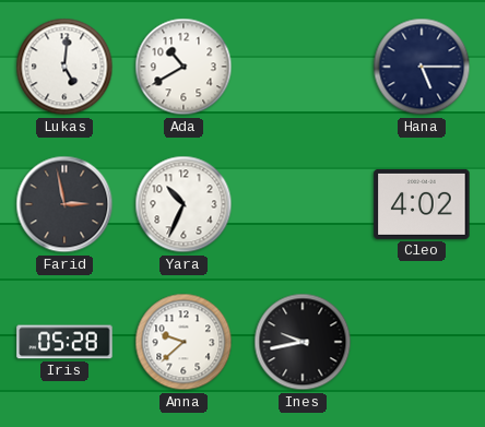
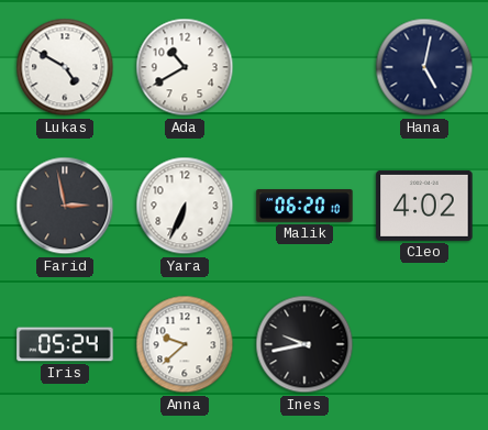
Lukas: 5:01 -> 4:50 (65, 67)
Hana: 5:15 -> 5:02 (424, 67)
Yara: 10:34 -> 6:34 (185, 206)
Malik: none -> 06:20 (304, 206)
Iris: 05:28 -> 05:24 (65, 344)
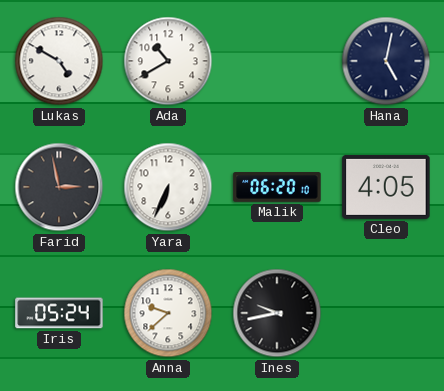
Cleo: 4:02 -> 4:05 (386, 187)
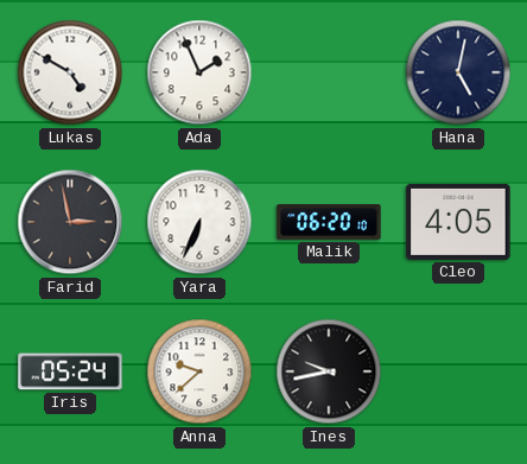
Ada: 10:40 -> 1:56 (199, 72)
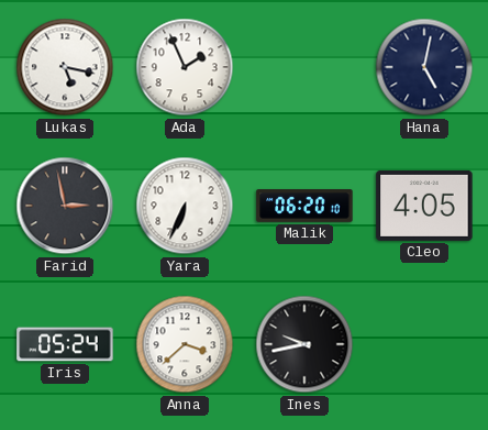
Lukas: 4:50 -> 5:17 (65, 67)
Anna: 9:38 -> 3:38 (185, 344)
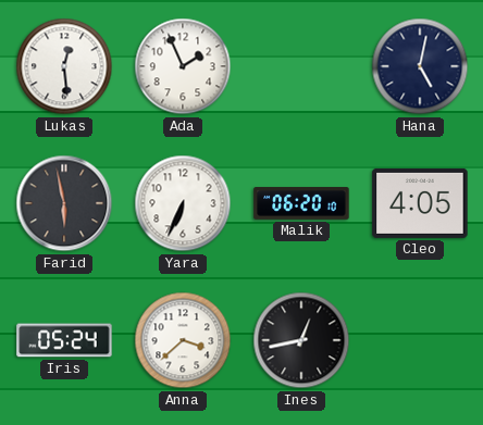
Lukas: 5:17 -> 12:29 (64, 66)
Farid: 2:58 -> 5:58 (64, 203)
Ines: 9:43 -> 12:43 (301, 340)
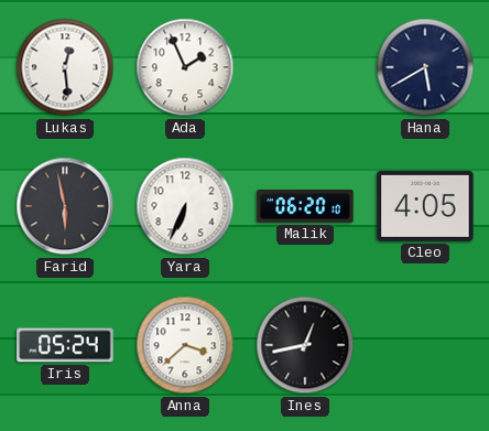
Hana: 5:02 -> 5:40 (425, 67)
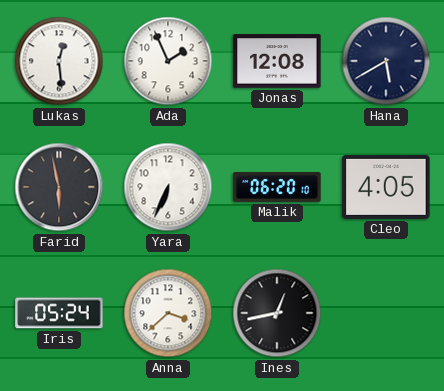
Jonas: none -> 12:08 (277, 61)
